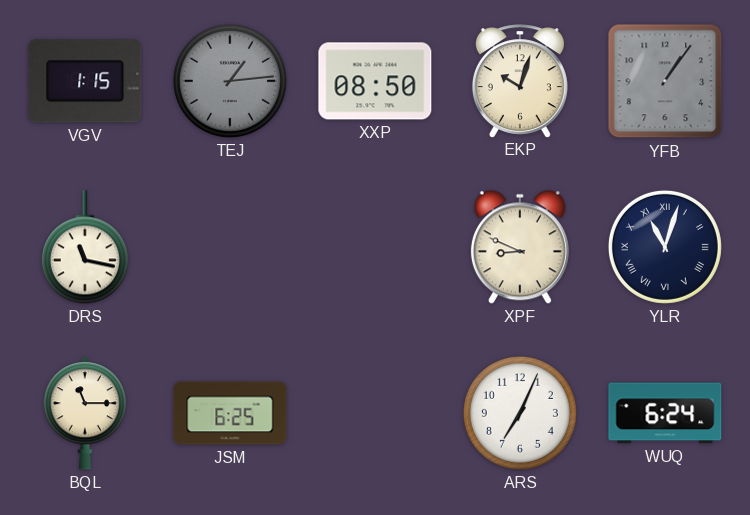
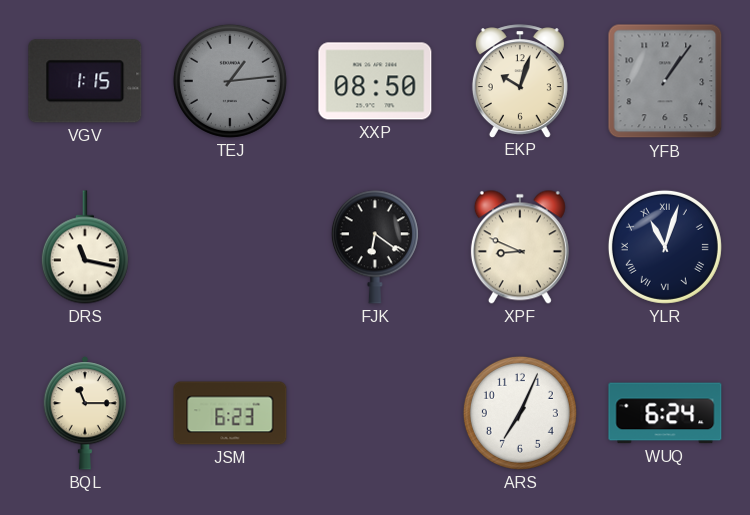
FJK: none -> 6:21 (375, 247)
JSM: 6:25 -> 6:23 (230, 413)
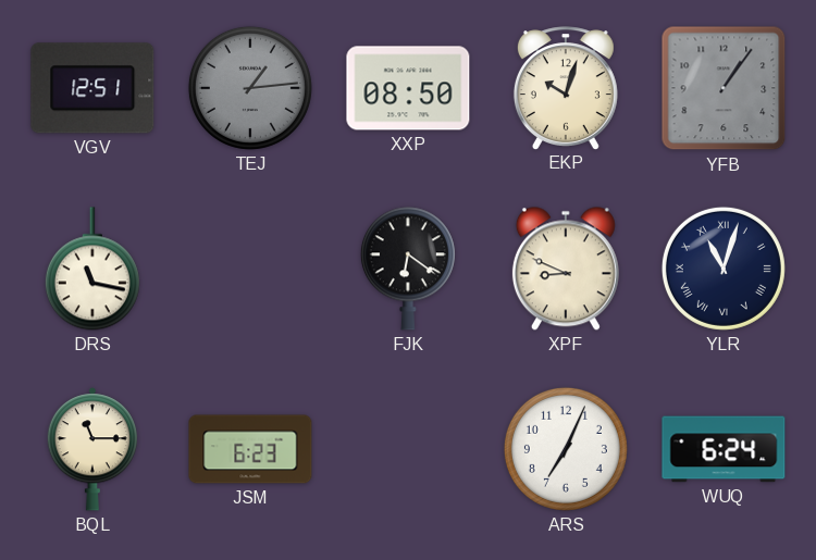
VGV: 1:15 -> 12:51 (92, 88)
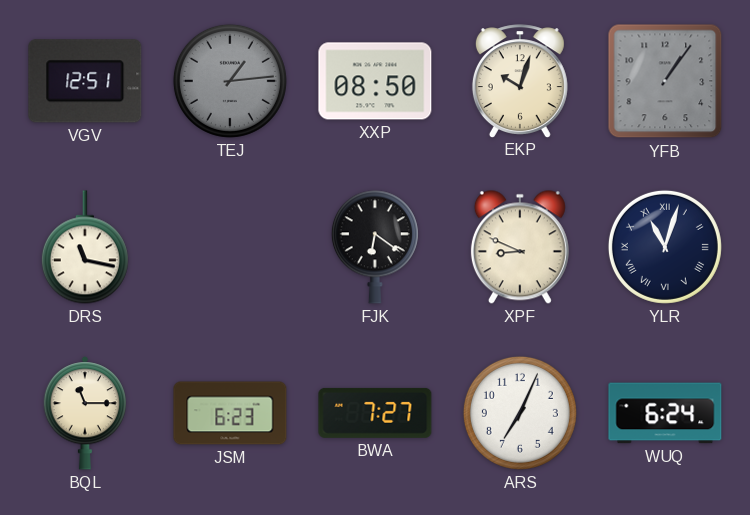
BWA: none -> 7:27 (375, 413)
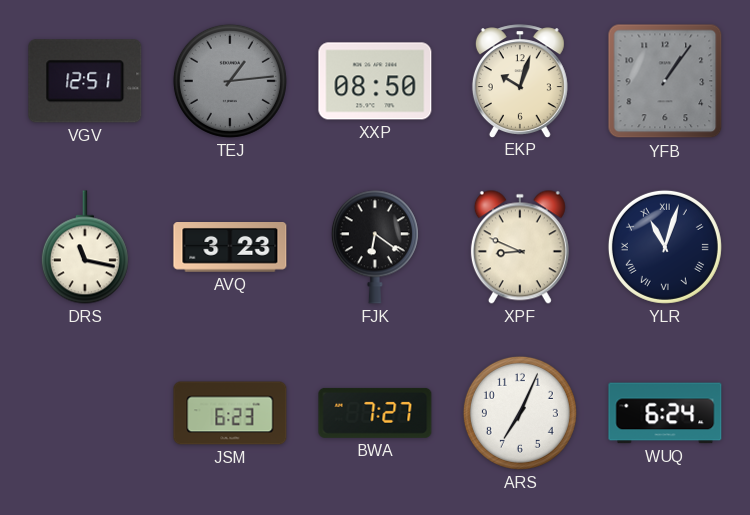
AVQ: none -> 3:23 (230, 248)
BQL: 11:15 -> none (84, 413)
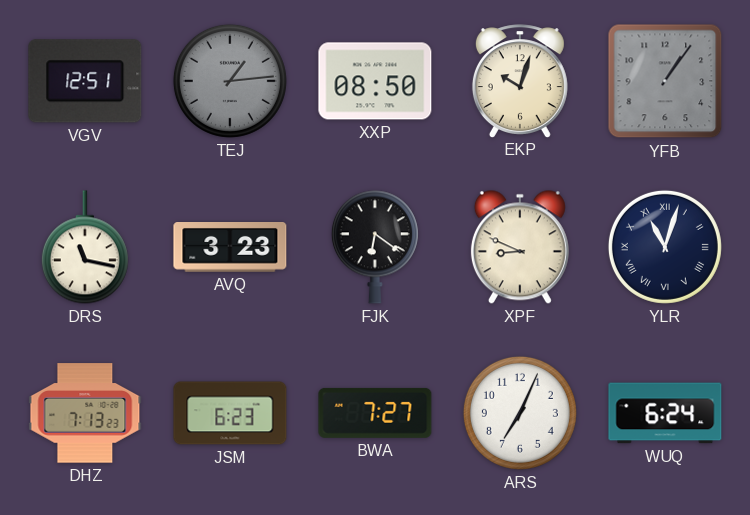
DHZ: none -> 7:13 (85, 413)
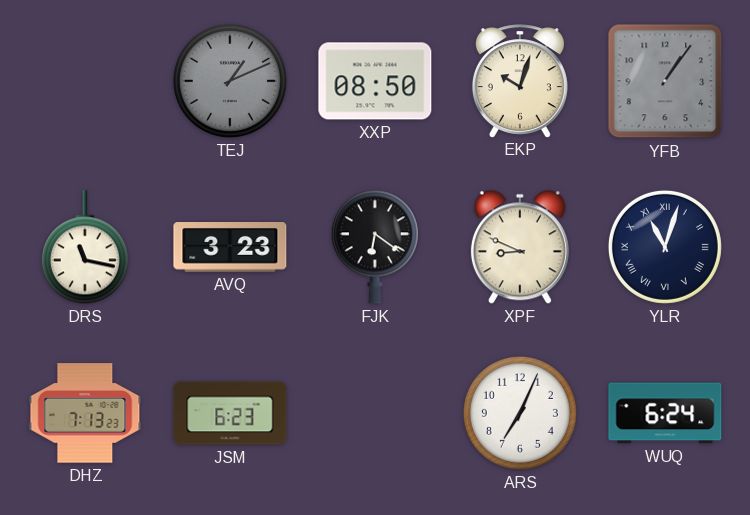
VGV: 12:51 -> none (85, 81)
TEJ: 1:14 -> 1:11 (230, 81)
BWA: 7:27 -> none (375, 413)
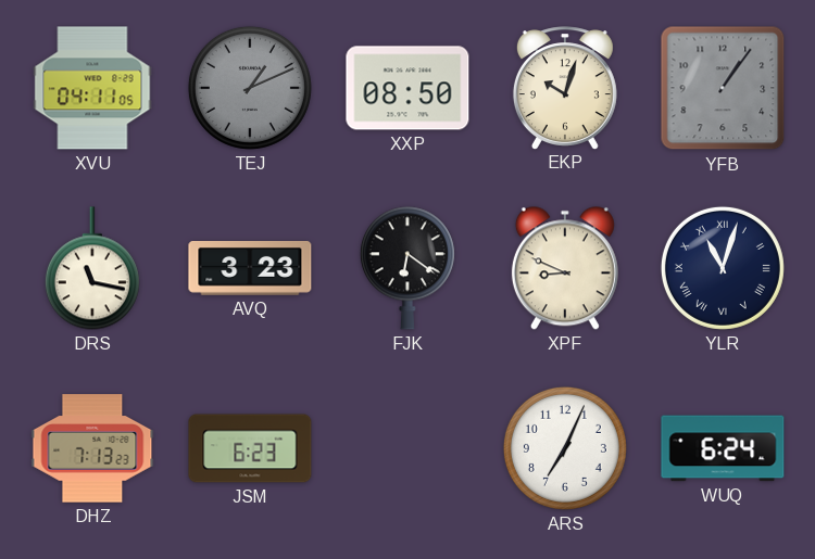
XVU: none -> 04:11 (92, 88)
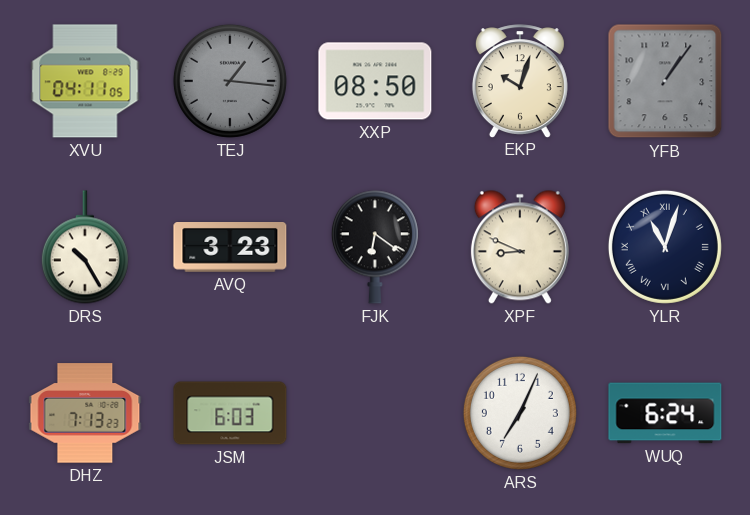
TEJ: 1:11 -> 1:16 (230, 81)
DRS: 11:17 -> 10:25 (85, 247)
JSM: 6:23 -> 6:03 (230, 413)
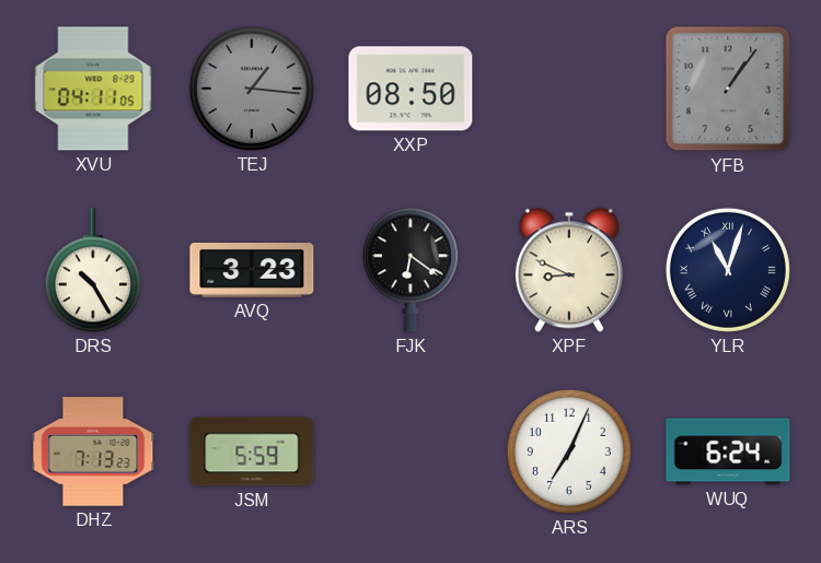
EKP: 10:03 -> none (520, 81)
JSM: 6:03 -> 5:59 (252, 451)
